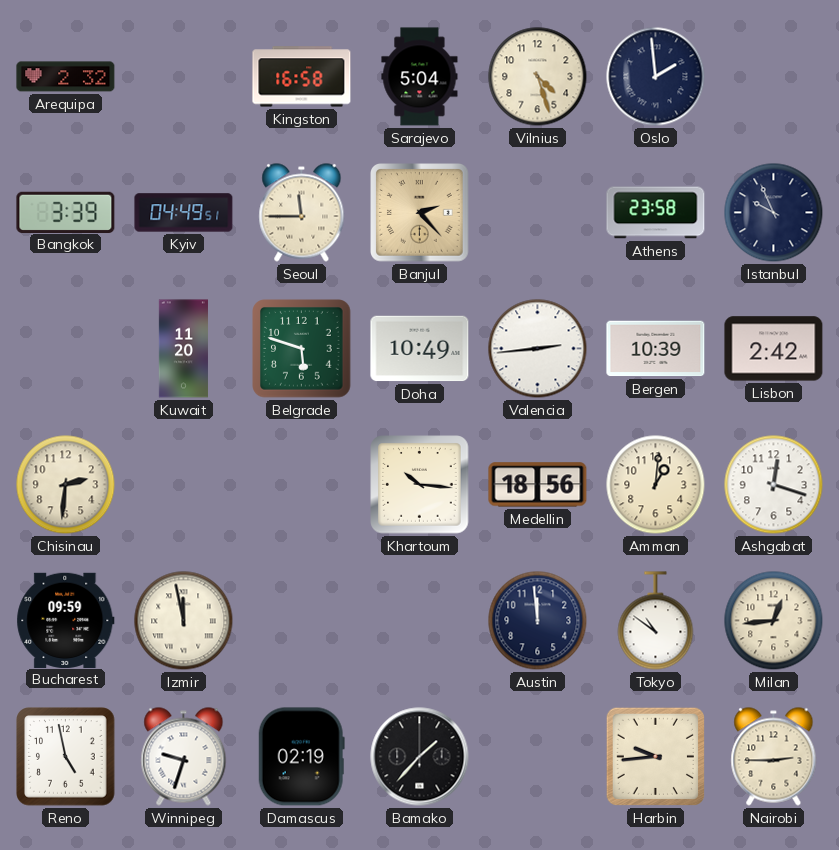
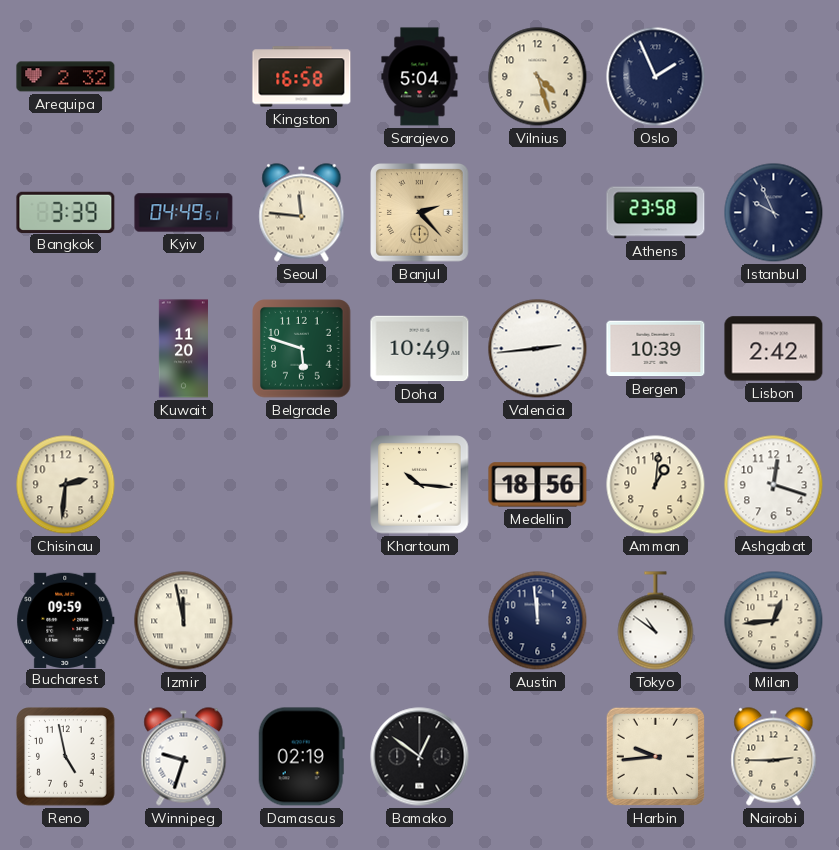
Oslo: 1:59 -> 1:56 (656, 77)
Seoul: 11:45 -> 11:46 (302, 213)
Bamako: 1:37 -> 12:51 (420, 757)
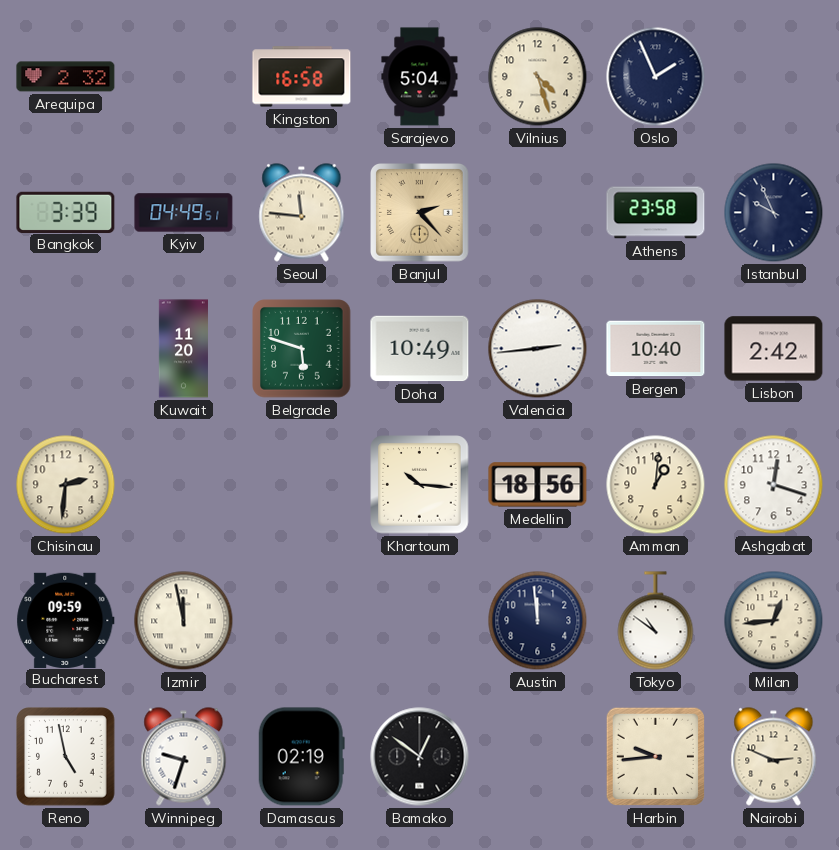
Bergen: 10:39 -> 10:40 (656, 349)
Nairobi: 2:45 -> 2:49 (774, 757)
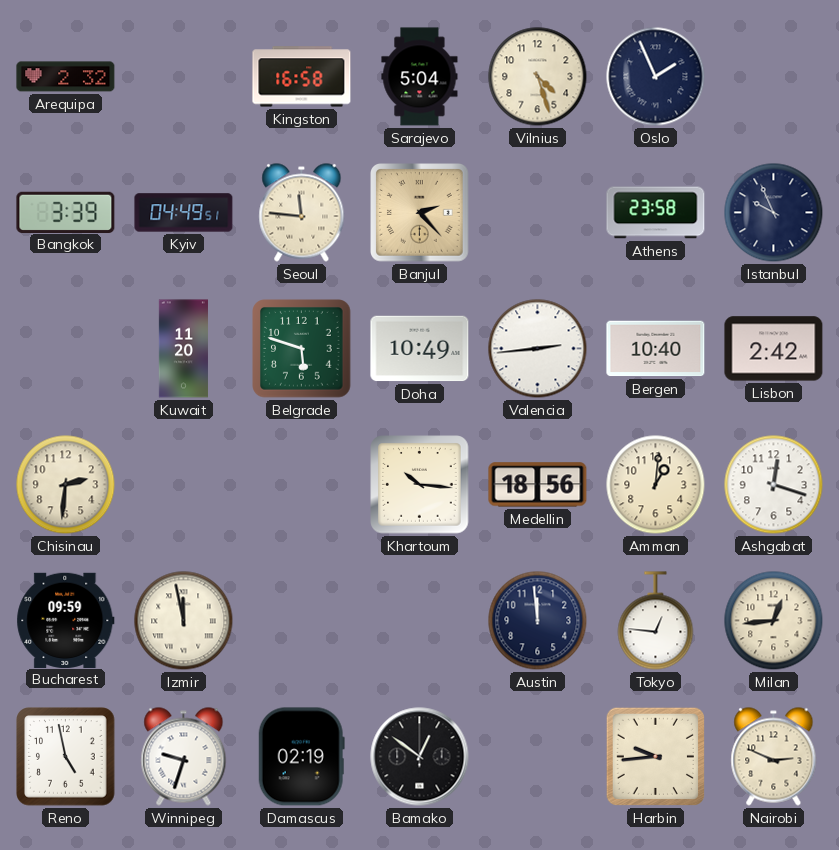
Tokyo: 10:51 -> 12:46 (656, 621)
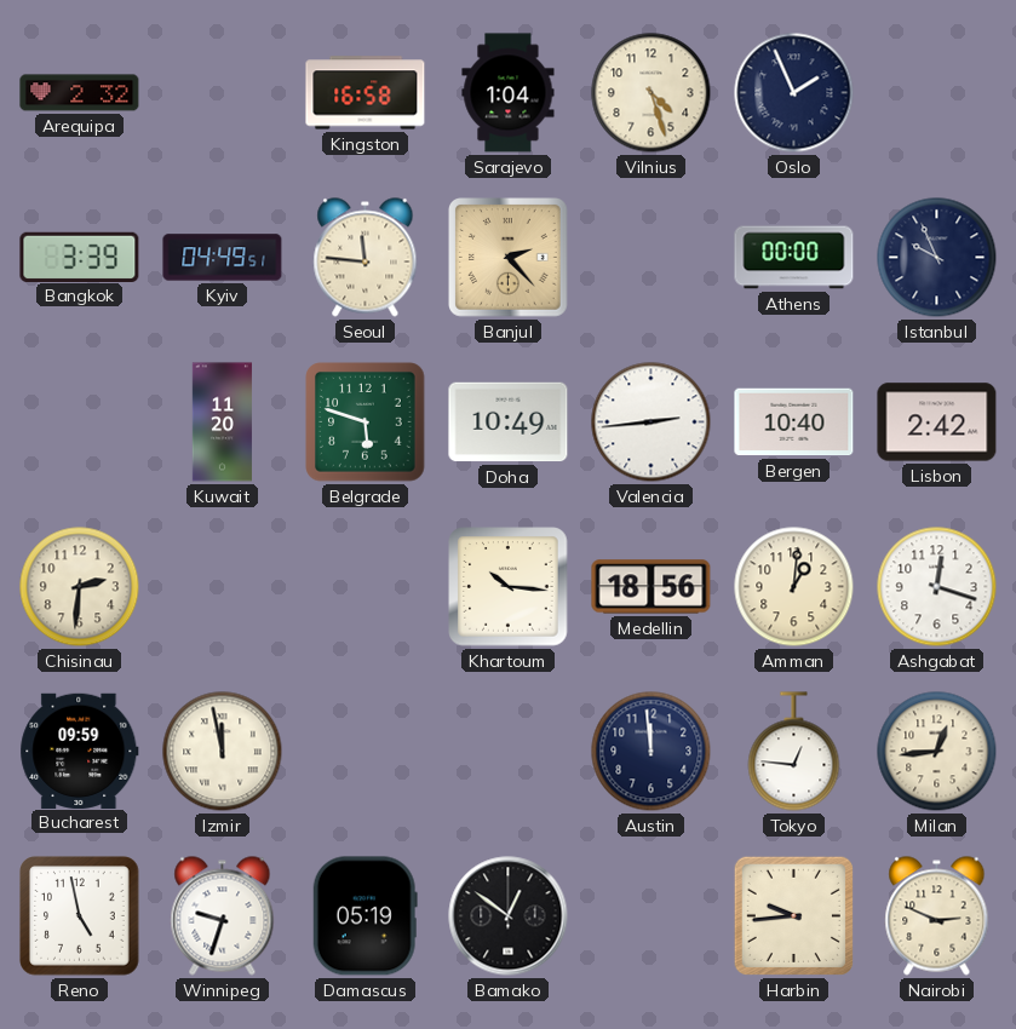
Sarajevo: 5:04 -> 1:04 (509, 93)
Athens: 23:58 -> 00:00 (794, 258)
Damascus: 02:19 -> 05:19 (365, 916)
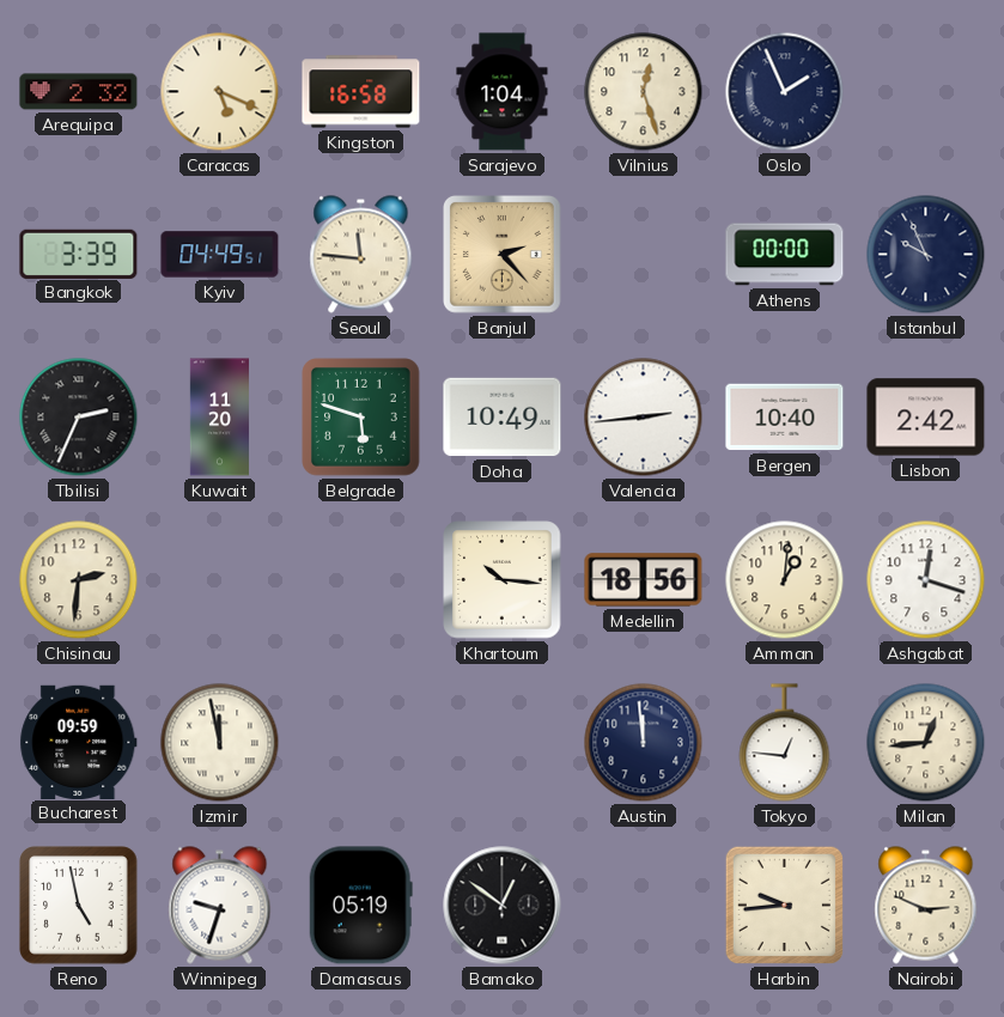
Caracas: none -> 5:19 (220, 92)
Vilnius: 4:27 -> 12:27 (644, 92)
Tbilisi: none -> 2:34 (79, 418)
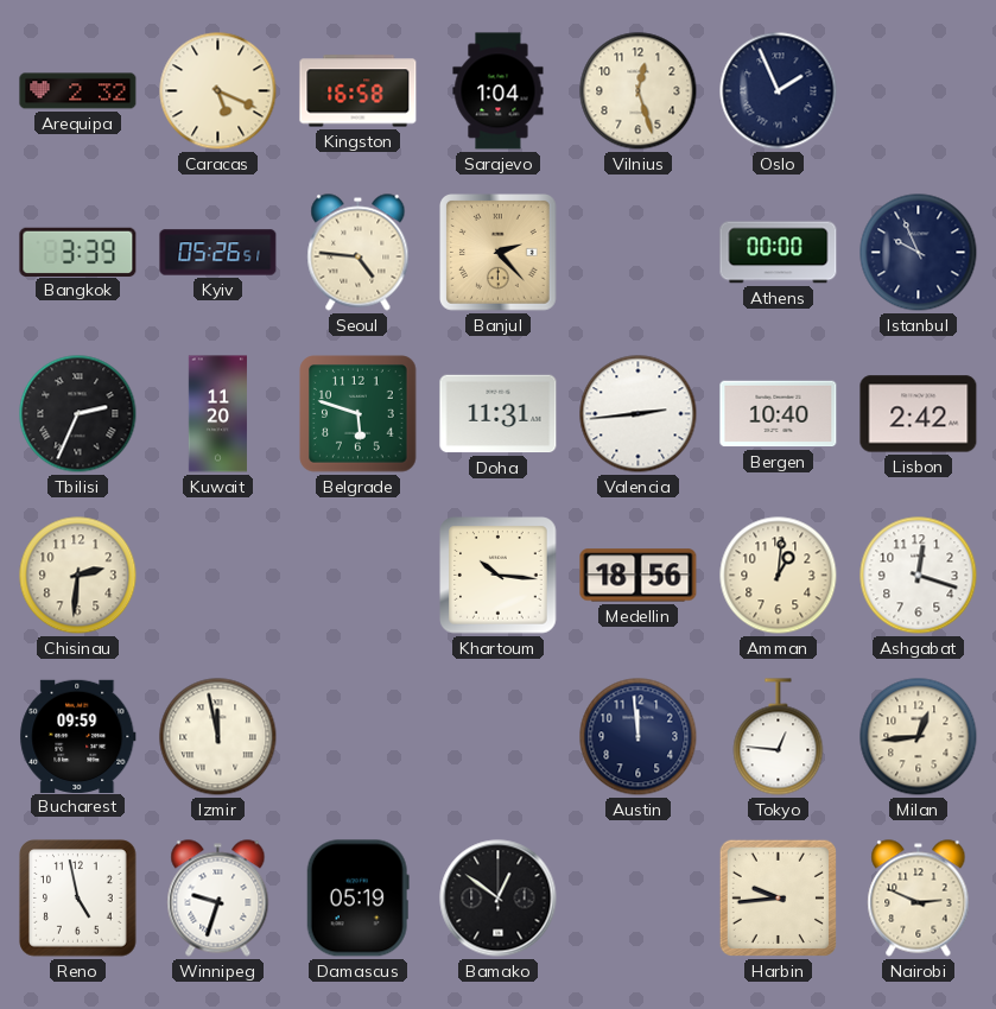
Kyiv: 04:49 -> 05:26 (218, 253)
Seoul: 11:46 -> 4:46 (359, 253)
Doha: 10:49 -> 11:31 (499, 414)
